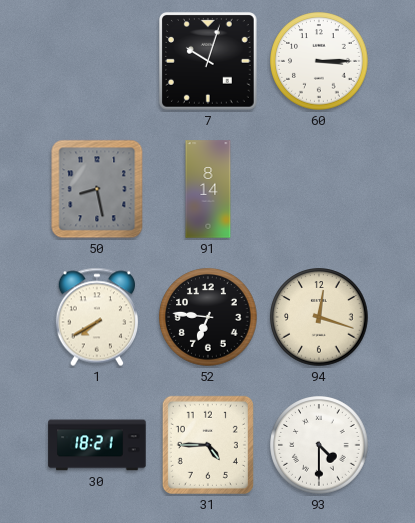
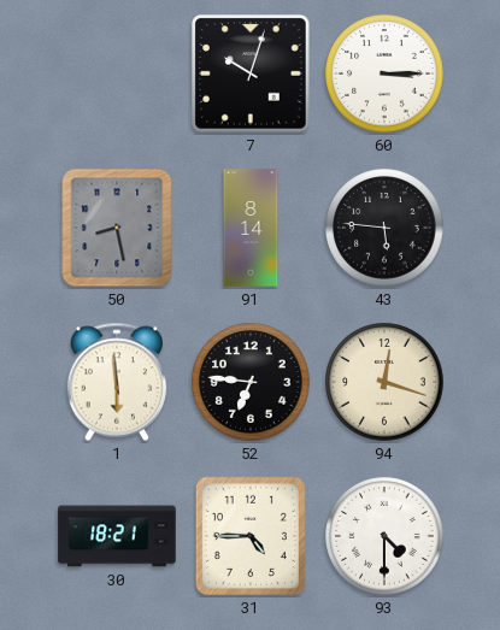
43: none -> 5:46 (384, 228)
1: 7:40 -> 5:59 (116, 382)
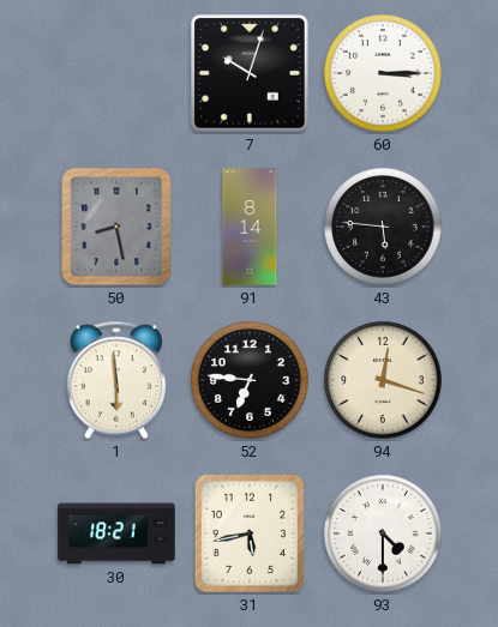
31: 4:45 -> 5:43 (250, 533)
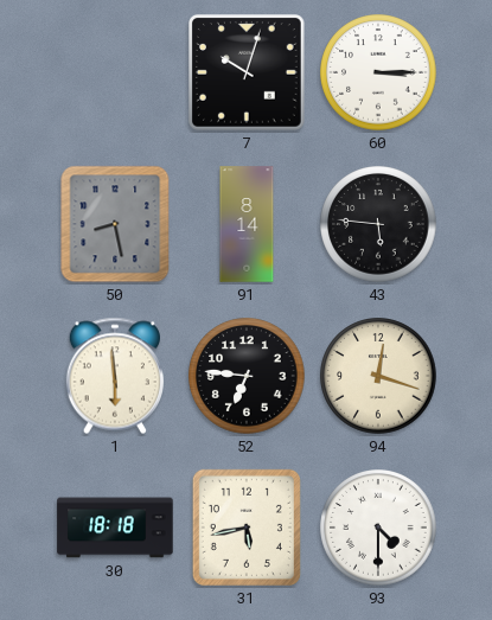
30: 18:21 -> 18:18 (115, 528)
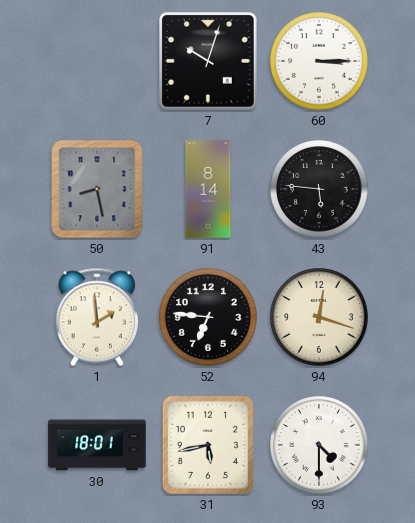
1: 5:59 -> 1:59 (96, 317)
30: 18:18 -> 18:01 (97, 445)
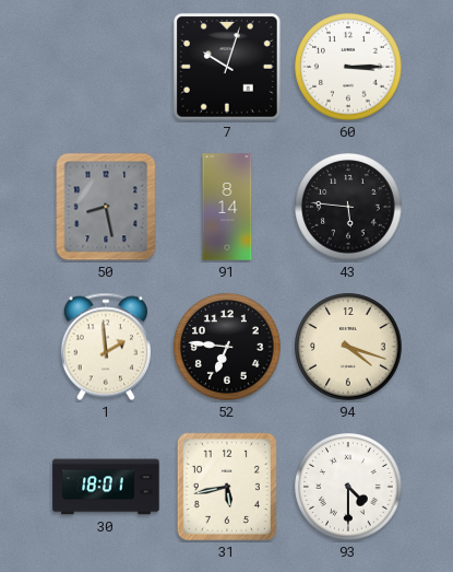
94: 12:18 -> 4:18 (348, 347)
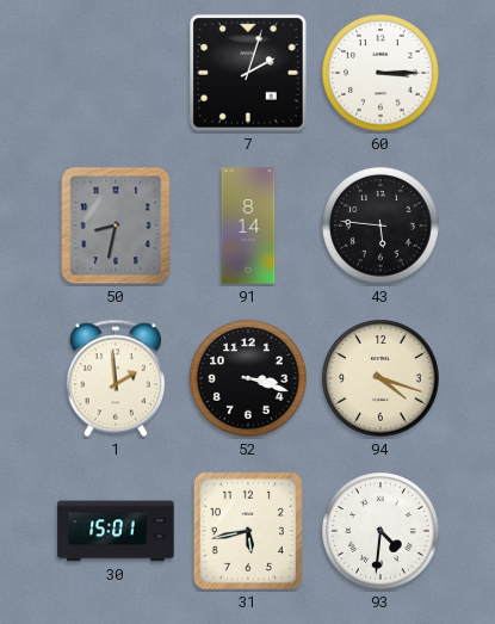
7: 10:03 -> 2:03 (249, 74)
50: 8:28 -> 8:32 (116, 225)
52: 6:46 -> 3:18 (248, 378)
30: 18:01 -> 15:01 (116, 531)
93: 4:30 -> 4:31 (380, 531)
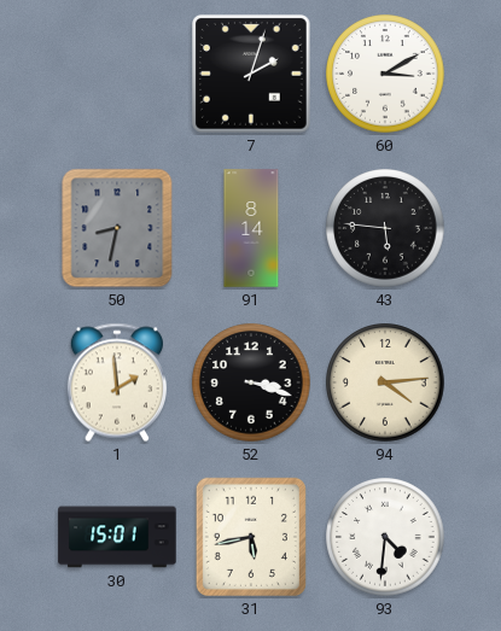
60: 3:15 -> 3:10 (385, 74)
94: 4:18 -> 4:14 (385, 382)
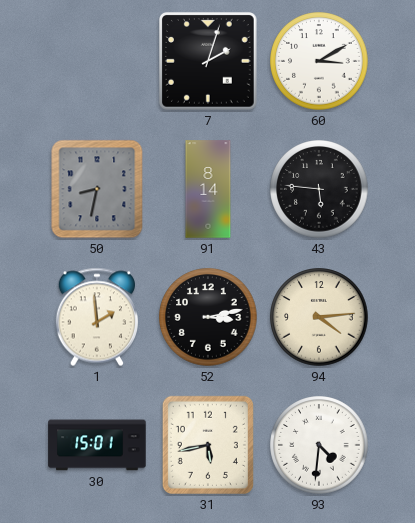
52: 3:18 -> 3:13 (208, 317)
